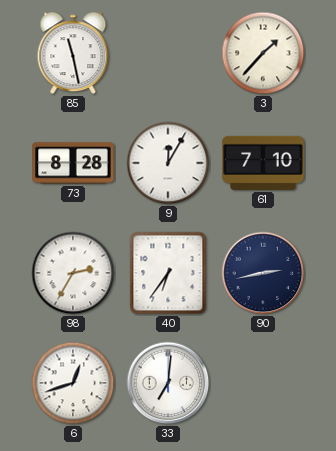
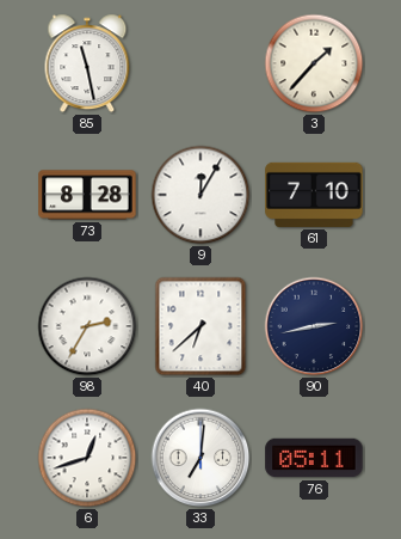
40: 6:36 -> 6:38 (200, 326)
76: none -> 05:11 (314, 458)
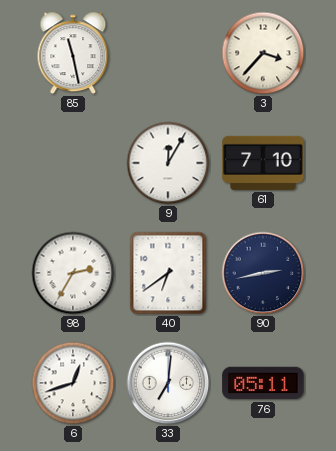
3: 1:37 -> 3:37 (263, 53)
73: 8:28 -> none (87, 195)
40: 6:38 -> 6:39 (168, 273)
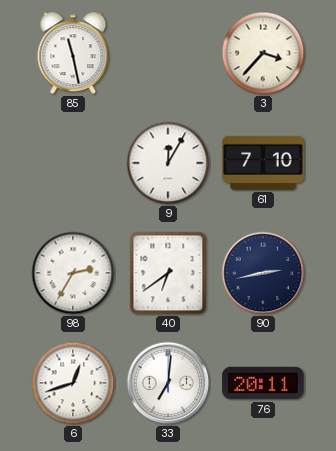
76: 05:11 -> 20:11 (263, 383)
